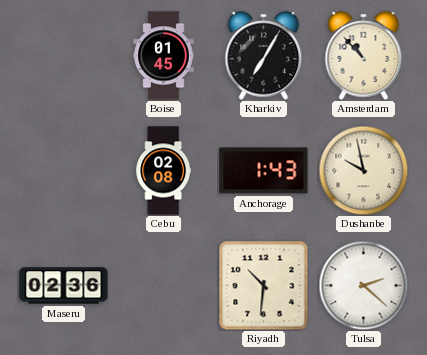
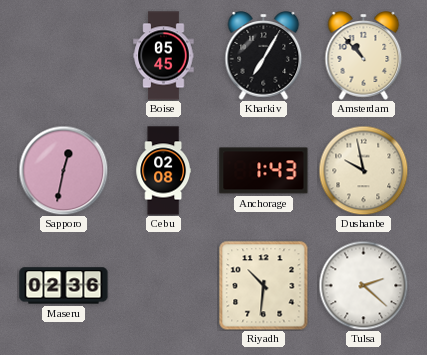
Boise: 01:45 -> 05:45 (164, 56)
Sapporo: none -> 12:32 (63, 170)
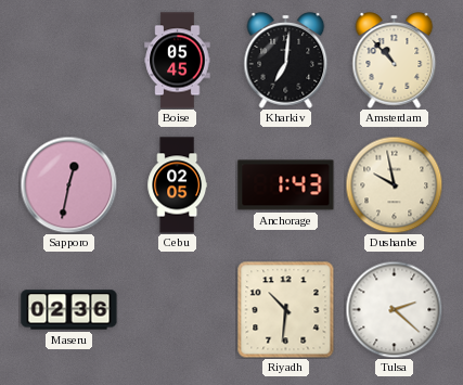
Kharkiv: 7:05 -> 7:01 (286, 61)
Cebu: 02:08 -> 02:05 (178, 185)
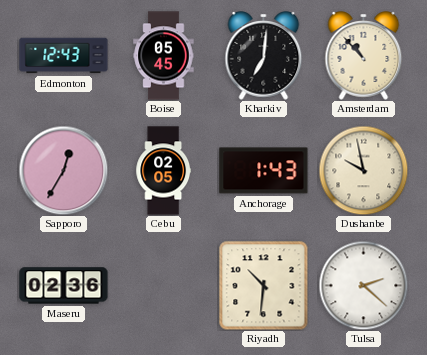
Edmonton: none -> 12:43 (64, 56)
Sapporo: 12:32 -> 12:35 (63, 170)
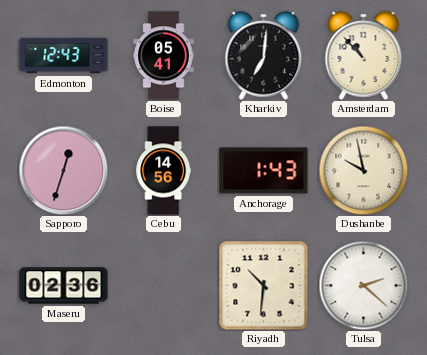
Boise: 05:45 -> 05:41 (164, 56)
Sapporo: 12:35 -> 12:33 (63, 170)
Cebu: 02:05 -> 14:56 (164, 171)
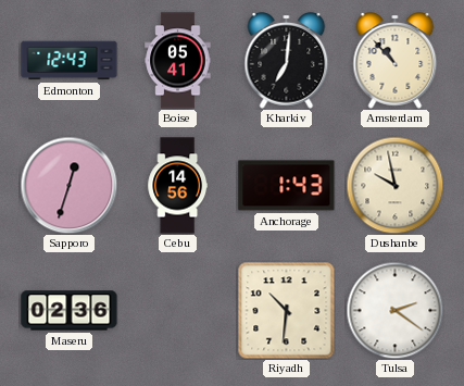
Tulsa: 2:22 -> 2:21 (394, 310)
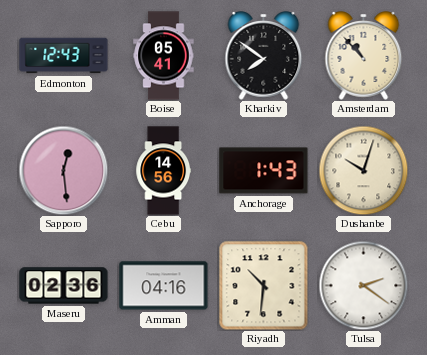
Kharkiv: 7:01 -> 7:51 (264, 56)
Sapporo: 12:33 -> 12:29 (63, 170)
Dushanbe: 9:58 -> 10:03 (363, 170)
Amman: none -> 04:16 (164, 286)
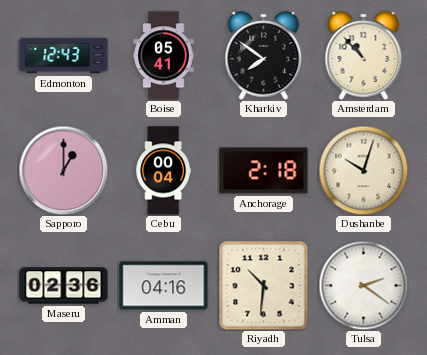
Sapporo: 12:29 -> 1:00 (63, 170)
Cebu: 14:56 -> 00:04 (164, 171)
Anchorage: 1:43 -> 2:18 (264, 171)
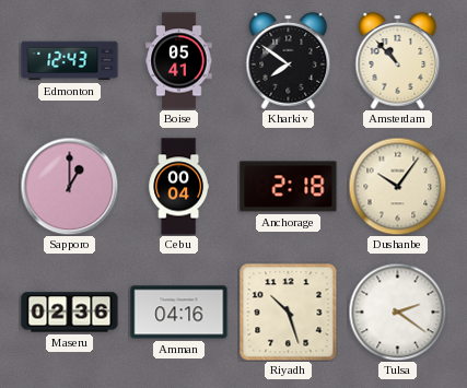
Dushanbe: 10:03 -> 10:06 (397, 186)
Riyadh: 10:31 -> 10:27 (288, 311)
